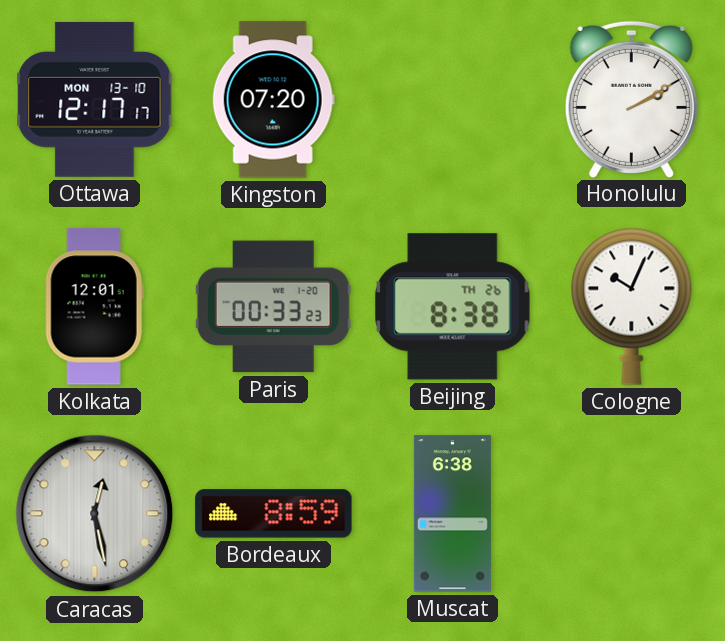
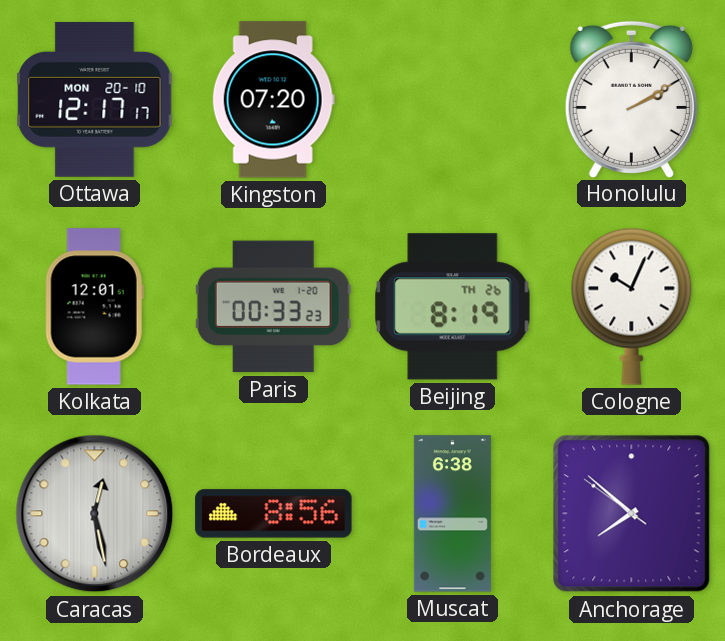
Ottawa date: MON 13-10 -> MON 20-10 (95, 99)
Beijing: 8:38 -> 8:19 (453, 307)
Bordeaux: 8:59 -> 8:56 (274, 514)
Anchorage: none -> 7:51 (632, 514)
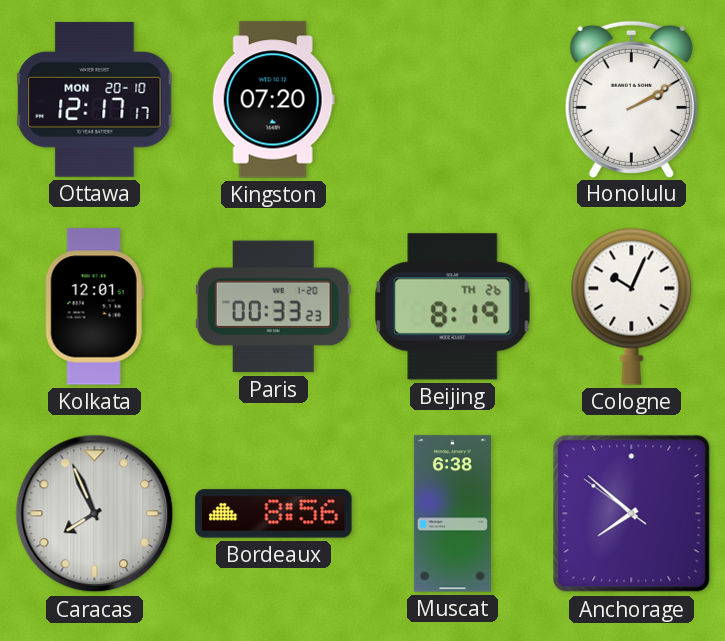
Caracas: 12:28 -> 7:56 (95, 514)
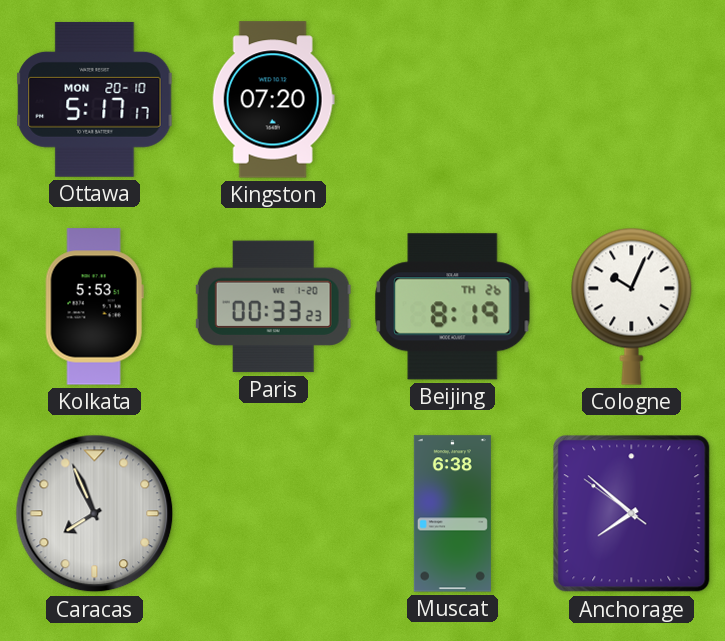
Ottawa: 12:17 -> 5:17 (95, 99)
Honolulu: 2:10 -> none (631, 99)
Kolkata: 12:01 -> 5:53 (94, 307)
Bordeaux: 8:56 -> none (274, 514)
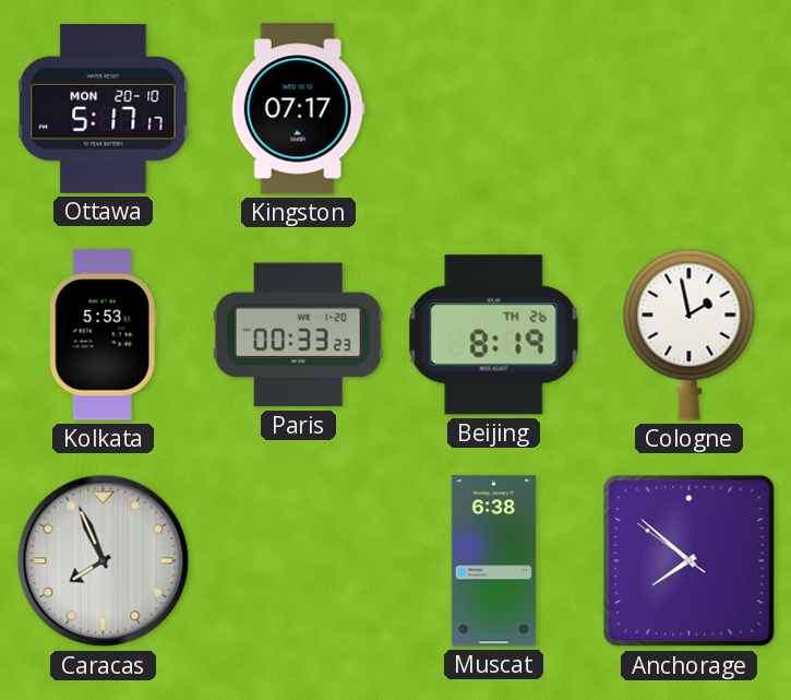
Kingston: 07:20 -> 07:17 (298, 109)
Cologne: 10:04 -> 1:58 (690, 334)
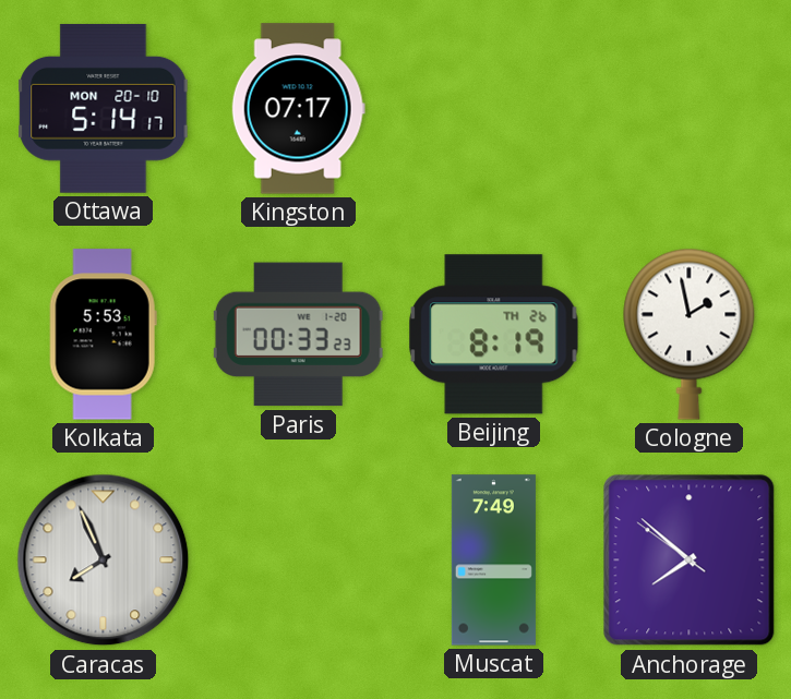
Ottawa: 5:17 -> 5:14 (104, 108)
Muscat: 6:38 -> 7:49 (493, 561)
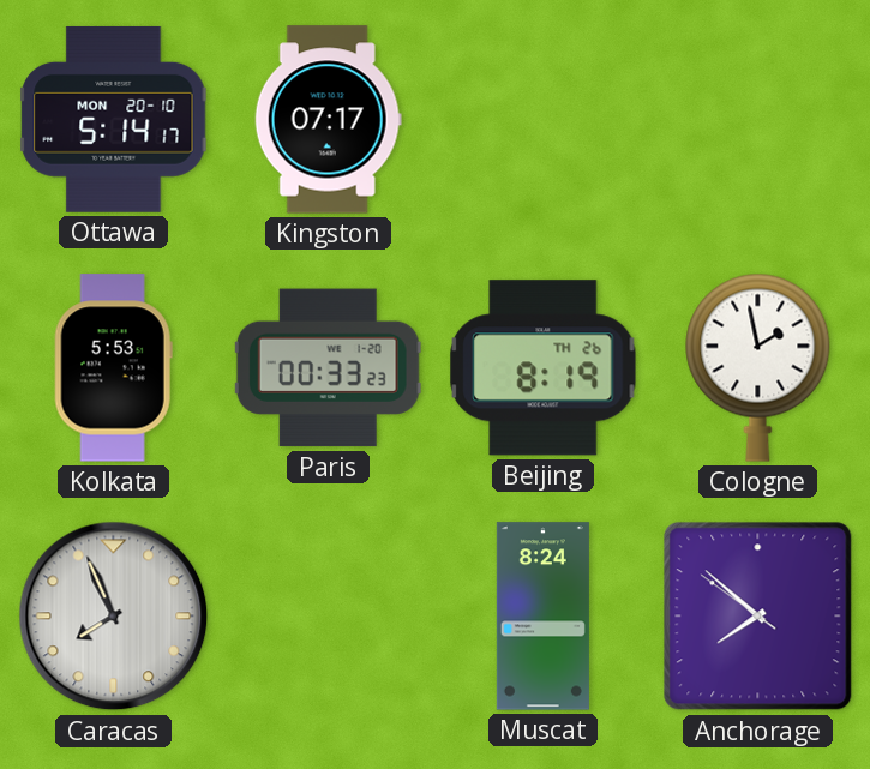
Muscat: 7:49 -> 8:24 (542, 617)
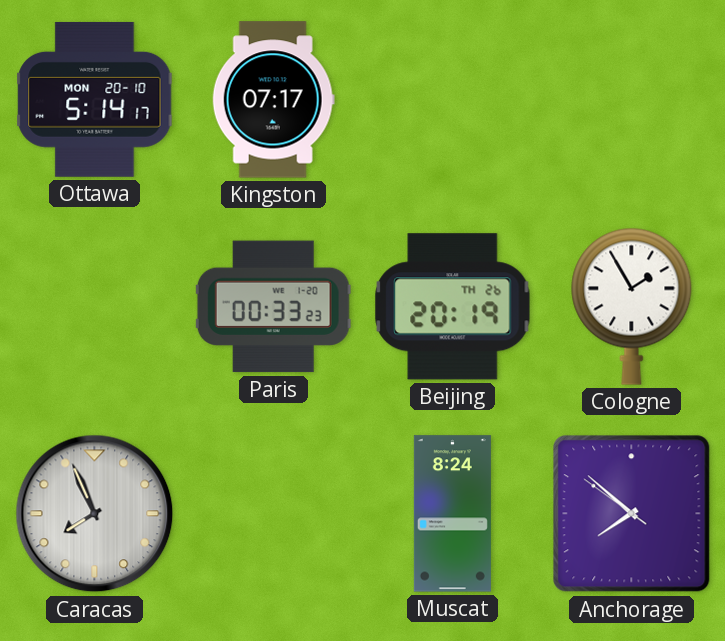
Kolkata: 5:53 -> none (113, 368)
Beijing: 8:19 -> 20:19 (453, 307)
Cologne: 1:58 -> 1:55 (632, 306)
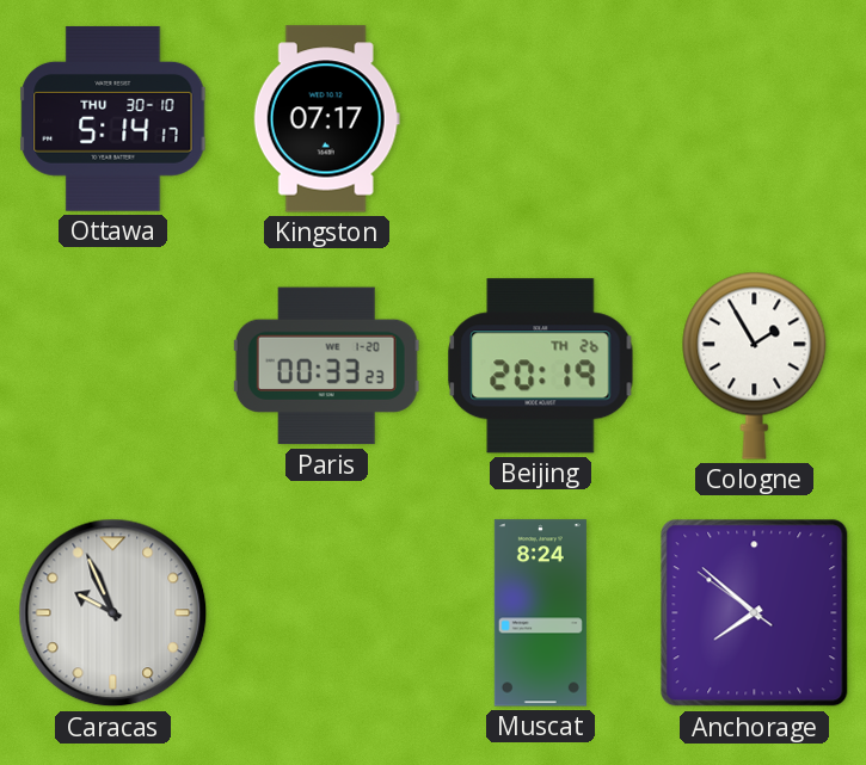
Ottawa date: MON 20-10 -> THU 30-10 (113, 118)
Caracas: 7:56 -> 9:56 (113, 613)
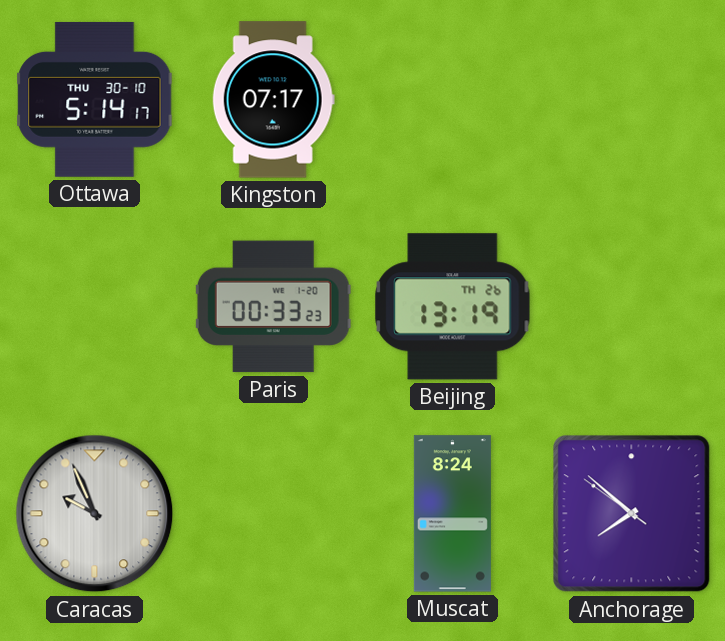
Beijing: 20:19 -> 13:19 (453, 307)
Cologne: 1:55 -> none (755, 365)
